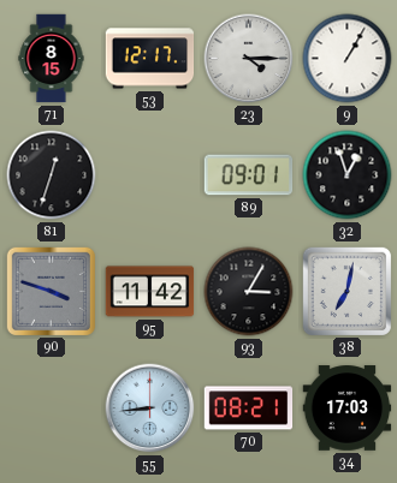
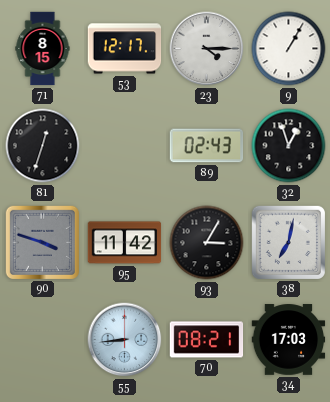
89: 09:01 -> 02:43 (207, 146)
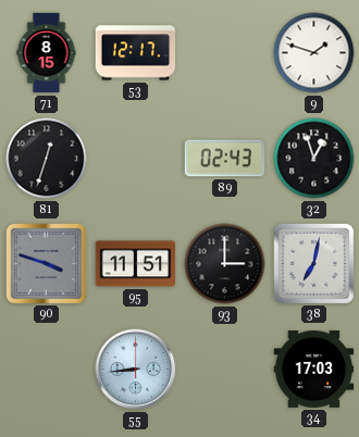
23: 4:15 -> none (207, 49)
9: 1:05 -> 1:48 (314, 53)
95: 11:42 -> 11:51 (136, 264)
93: 3:05 -> 3:00 (225, 264)
70: 08:21 -> none (207, 340)
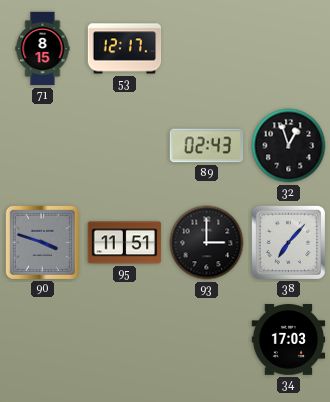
9: 1:48 -> none (314, 53)
81: 12:33 -> none (47, 159)
38: 7:02 -> 7:07 (288, 242)
55: 8:44 -> none (136, 370)
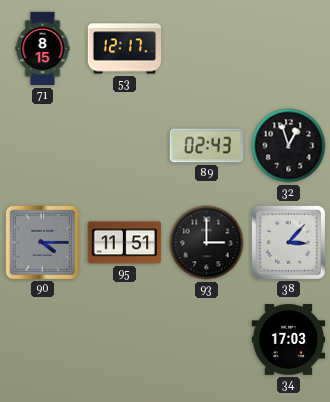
90: 3:48 -> 4:15 (42, 242)
38: 7:07 -> 3:07 (288, 242)
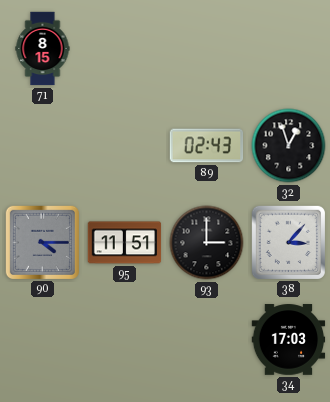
53: 12:17 -> none (125, 49)
